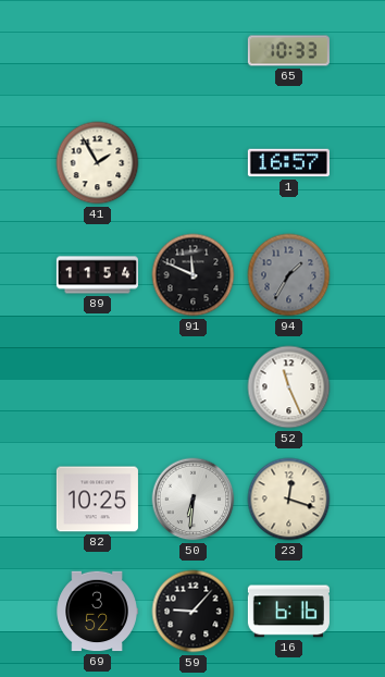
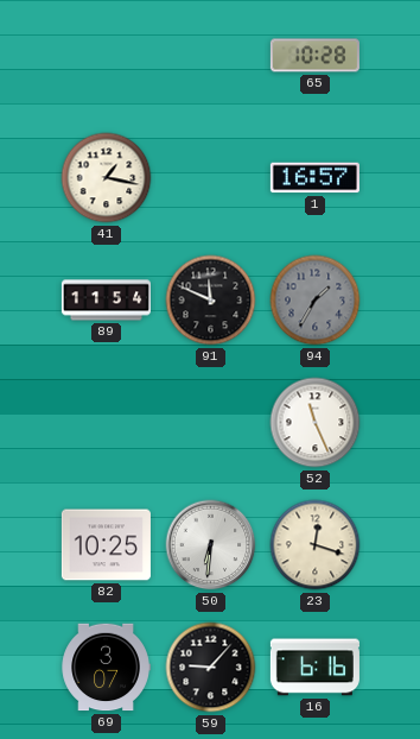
65: 10:33 -> 10:28 (314, 56)
41: 1:55 -> 1:17 (107, 178)
69: 3:52 -> 3:07 (106, 668)
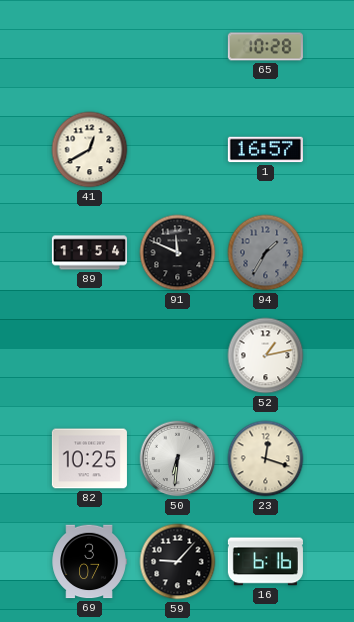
41: 1:17 -> 12:40 (90, 150)
52: 11:26 -> 1:13 (266, 356)
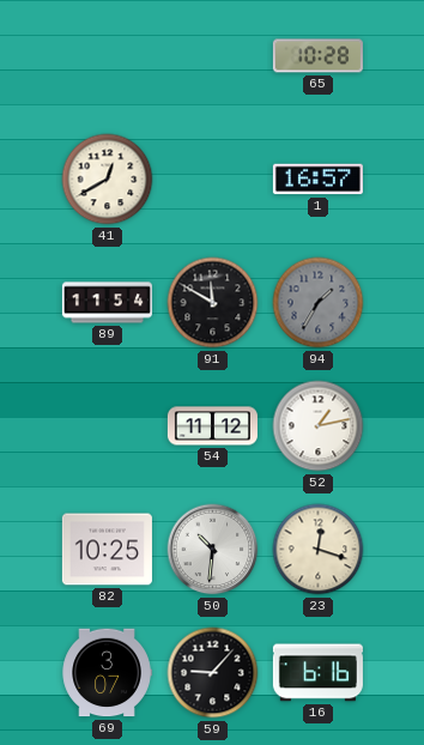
91: 11:49 -> 11:50 (213, 303)
54: none -> 11:12 (212, 426)
50: 6:31 -> 10:31 (213, 550)
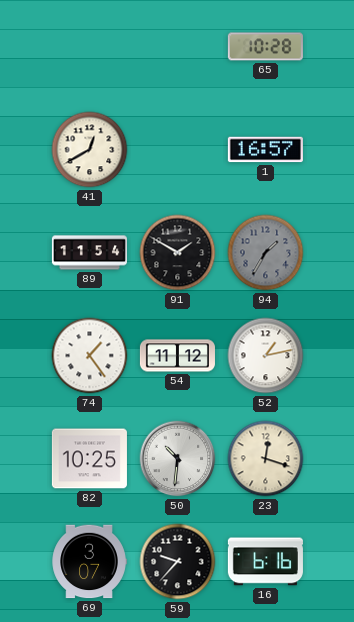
91: 11:50 -> 1:50 (178, 253)
74: none -> 1:24 (90, 356)
59: 9:07 -> 9:37 (178, 562)
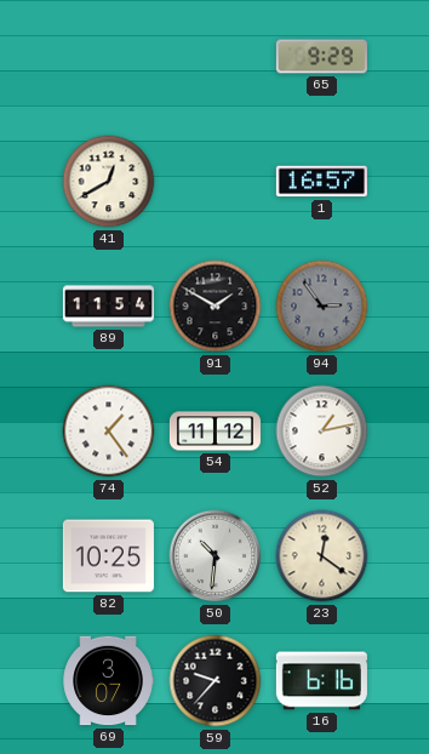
65: 10:28 -> 9:29 (321, 57)
94: 1:35 -> 2:54 (322, 307)
23: 12:18 -> 12:21 (322, 556)
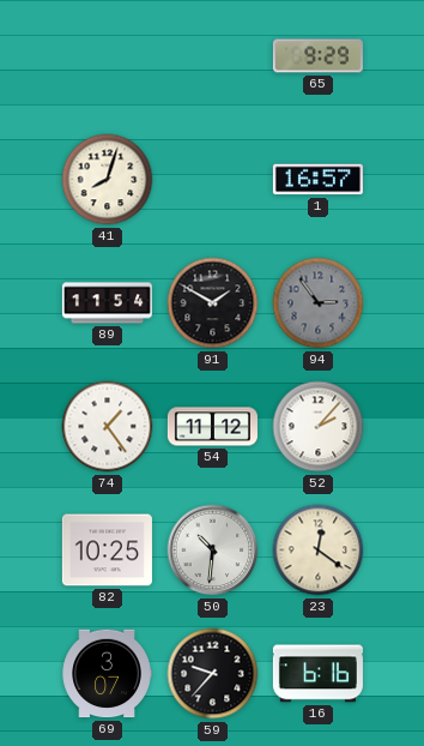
41: 12:40 -> 8:03 (108, 180)
52: 1:13 -> 2:07 (319, 427)
